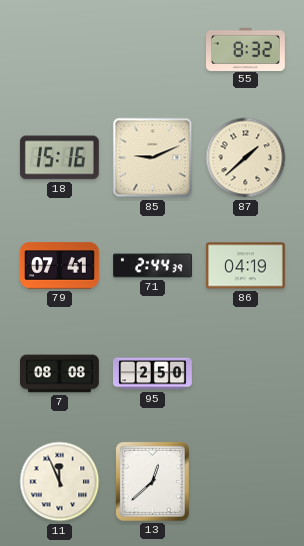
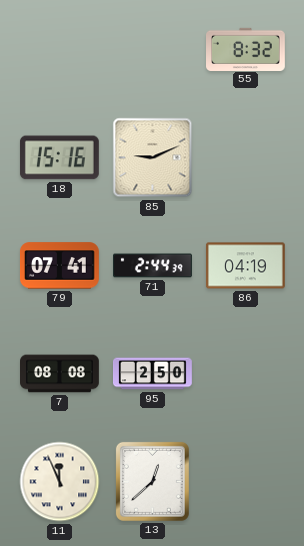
87: 1:38 -> none (246, 158)
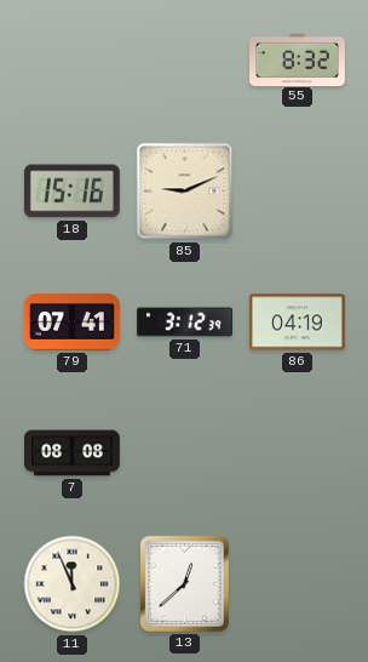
71: 2:44 -> 3:12 (185, 323)
95: 2:50 -> none (153, 374)
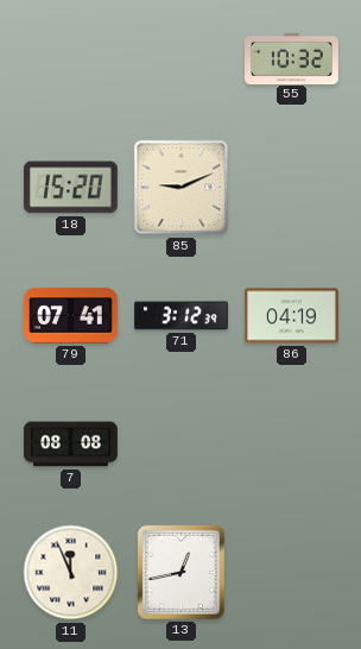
55: 8:32 -> 10:32 (292, 58)
18: 15:16 -> 15:20 (70, 188)
13: 12:38 -> 12:43 (180, 572)
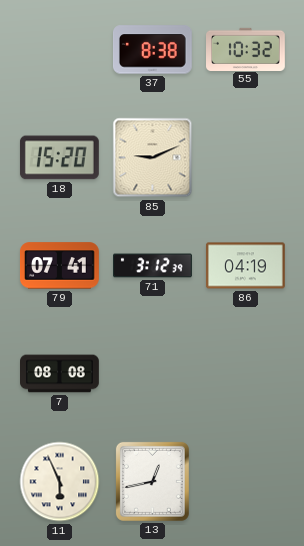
37: none -> 8:38 (152, 50)
11: 11:56 -> 5:56 (60, 482)
